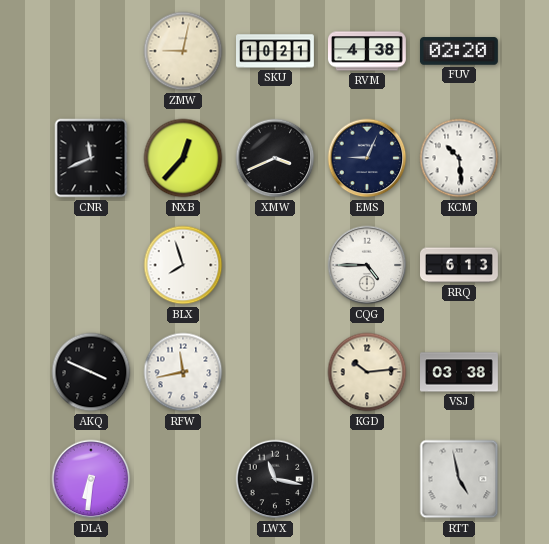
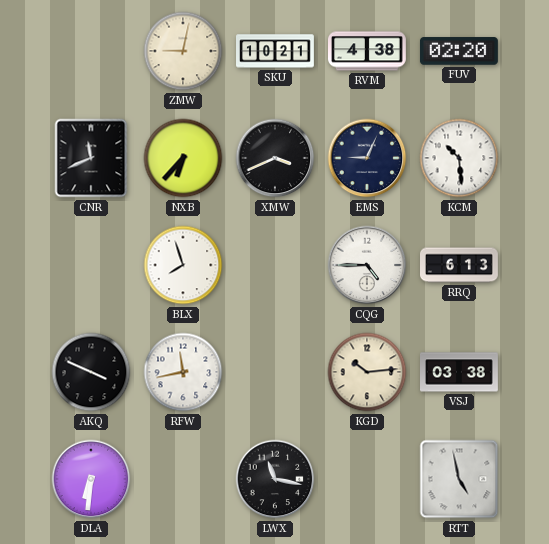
NXB: 12:37 -> 6:37 (183, 158)
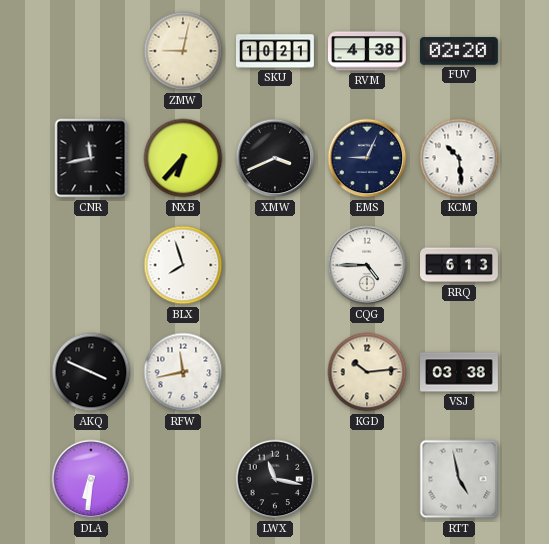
CNR: 11:41 -> 11:43 (91, 158)
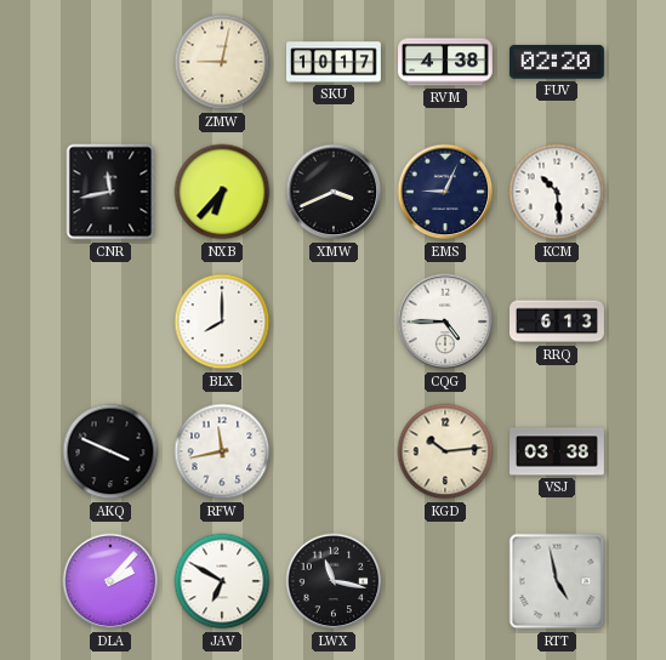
SKU: 10:21 -> 10:17 (335, 62)
BLX: 7:57 -> 8:00 (222, 322)
DLA: 6:31 -> 2:07 (110, 581)
JAV: none -> 6:50 (222, 581)
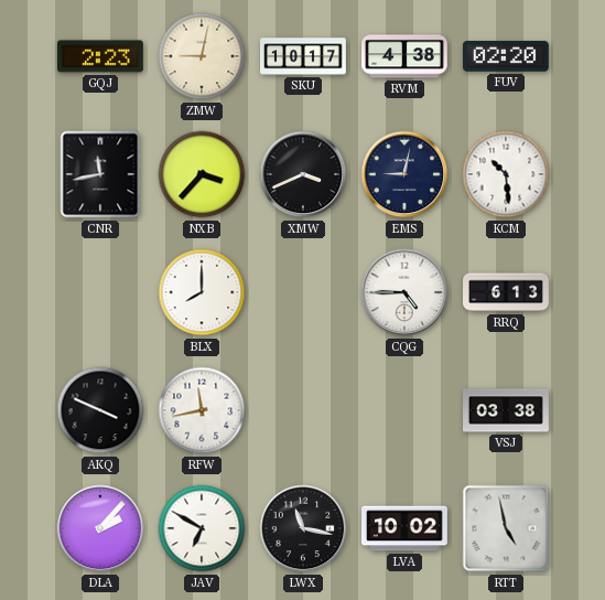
GQJ: none -> 2:23 (100, 56)
NXB: 6:37 -> 3:37 (202, 174)
EMS: 9:04 -> 9:02 (404, 174)
KGD: 10:14 -> none (445, 451)
LVA: none -> 10:02 (406, 528)
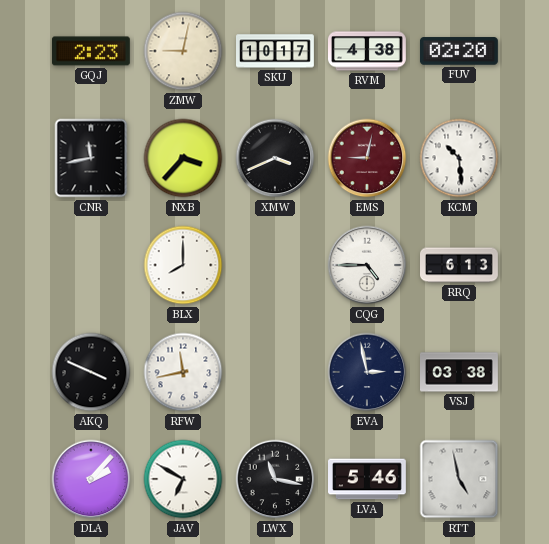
EMS dial: navy -> burgundy (367, 158)
EVA: none -> 2:58 (367, 372)
LVA: 10:02 -> 5:46 (368, 479)
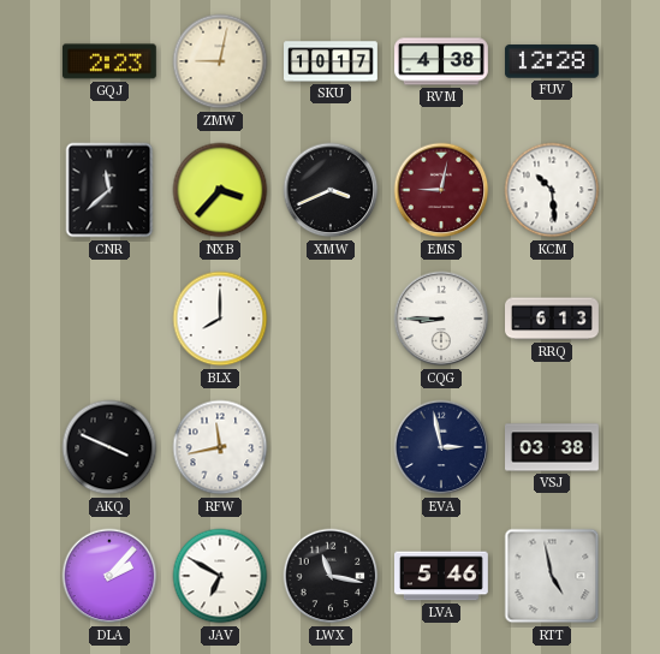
FUV: 02:20 -> 12:28 (552, 61)
CNR: 11:43 -> 11:38 (109, 190)
CQG: 4:45 -> 8:45 (441, 319)
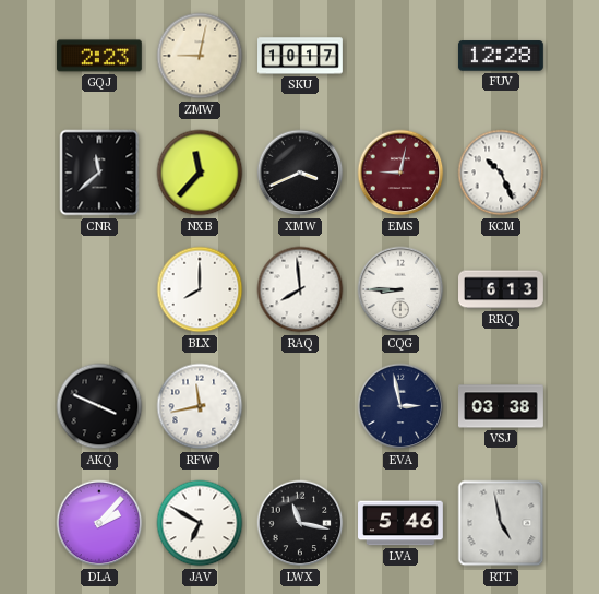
RVM: 4:38 -> none (442, 61)
NXB: 3:37 -> 11:37 (200, 173)
KCM: 10:29 -> 10:26 (501, 173)
RAQ: none -> 7:59 (300, 289)
